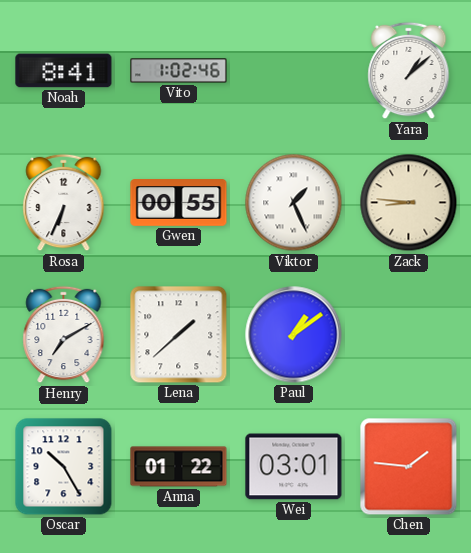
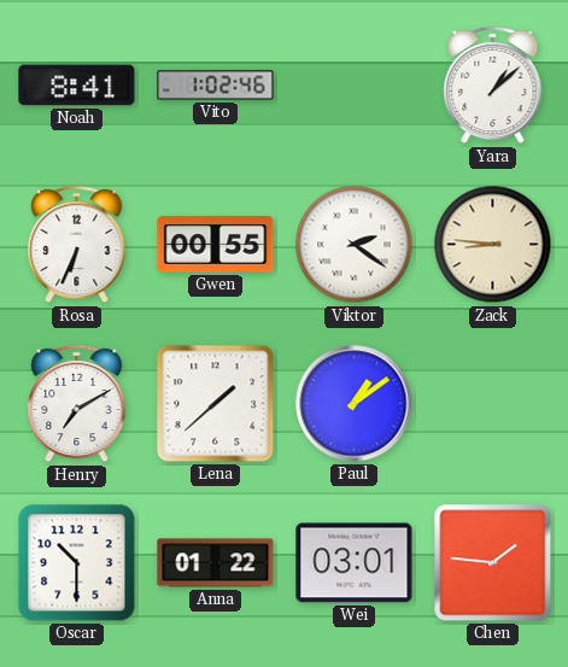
Viktor: 1:26 -> 2:21 (355, 245)
Oscar: 10:25 -> 10:30 (77, 563)
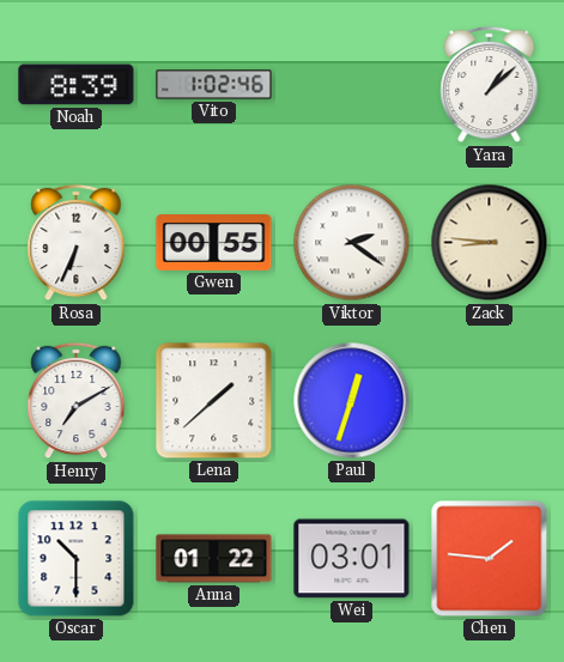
Noah: 8:41 -> 8:39 (77, 85)
Paul: 1:09 -> 12:33 (352, 401)
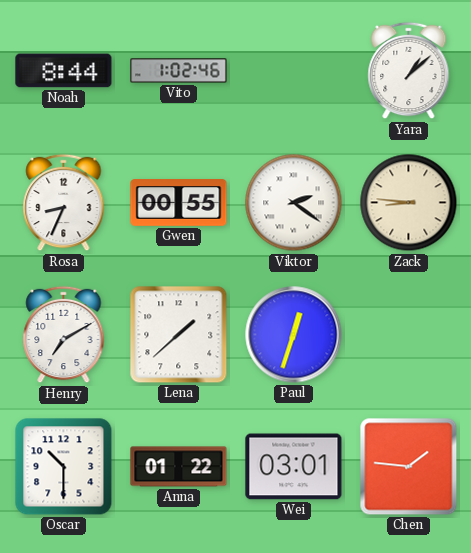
Noah: 8:39 -> 8:44 (64, 71)
Rosa: 6:34 -> 8:34 (64, 203)
